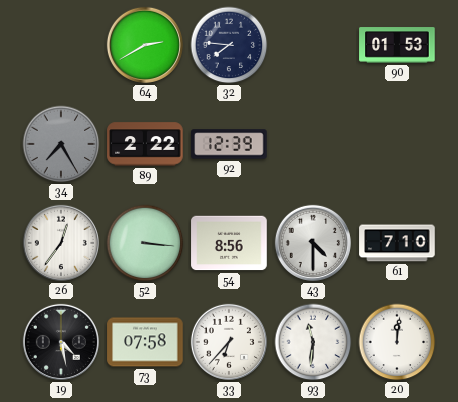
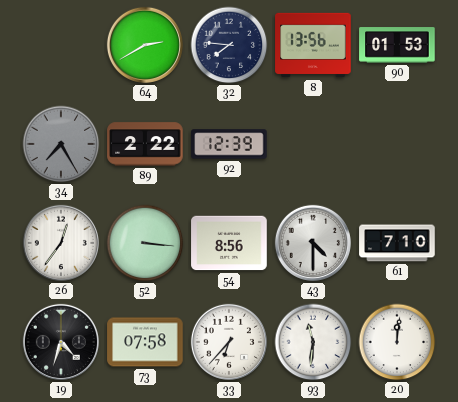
8: none -> 13:56 (313, 45)
19: 4:28 -> 4:33 (61, 342)
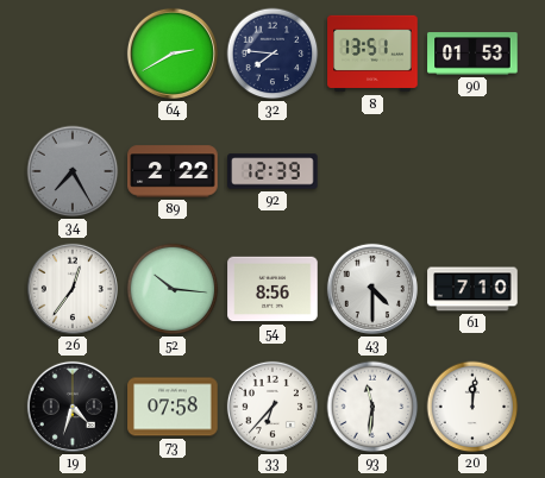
8: 13:56 -> 13:51 (372, 54)
52: 3:16 -> 10:16 (173, 289)
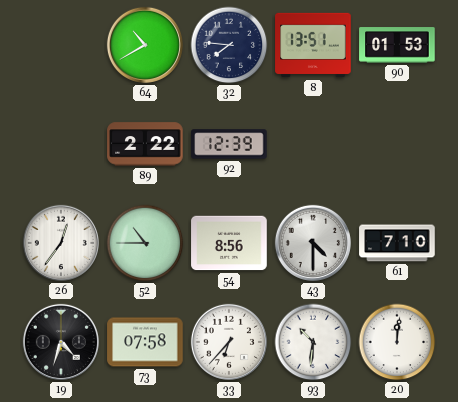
64: 2:40 -> 10:40 (145, 45)
34: 7:25 -> none (73, 171)
52: 10:16 -> 10:45 (145, 243)
93: 11:31 -> 10:31 (313, 342)
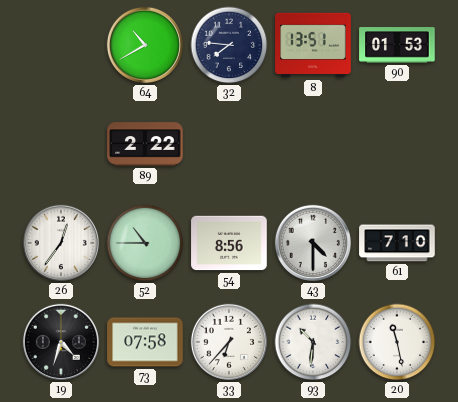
92: 12:39 -> none (229, 144)
20: 12:01 -> 11:28 (397, 342)
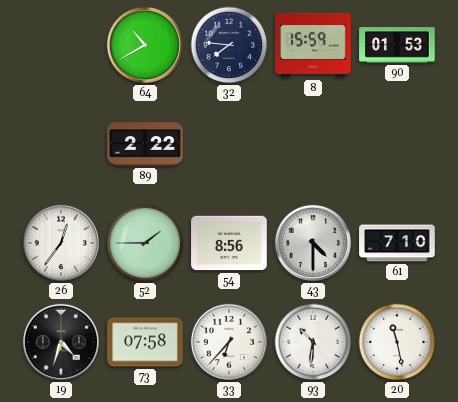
8: 13:51 -> 15:59 (313, 45)
52: 10:45 -> 1:45 (145, 243)
